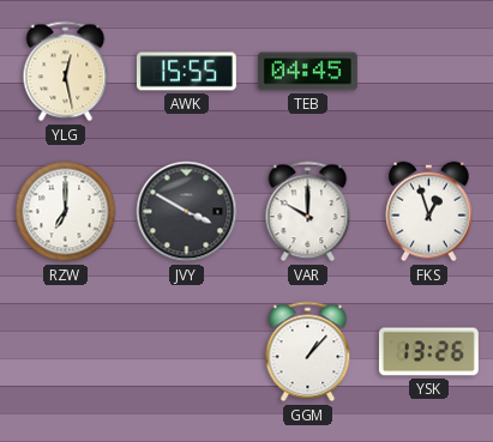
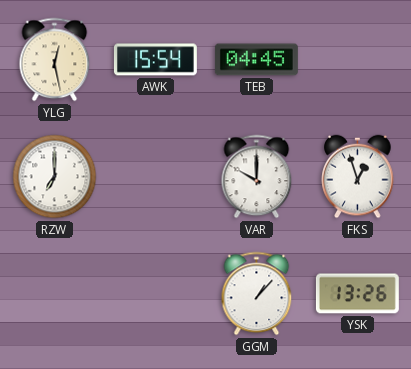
AWK: 15:55 -> 15:54 (155, 60)
JVY: 3:50 -> none (187, 212)
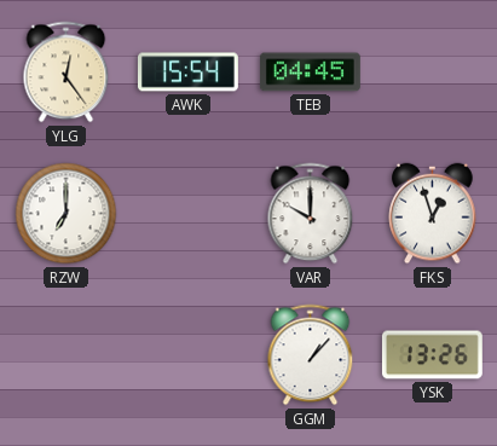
YLG: 12:28 -> 12:24 (67, 73)
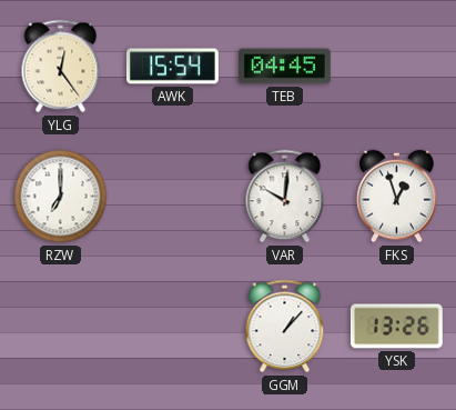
VAR: 10:00 -> 10:01 (285, 197)
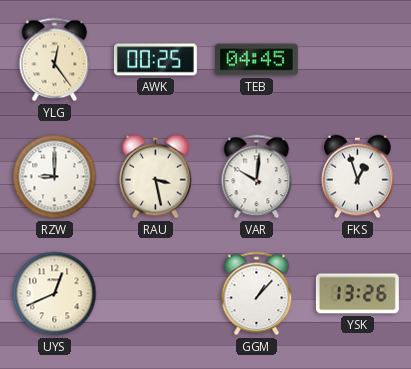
AWK: 15:54 -> 00:25 (155, 60)
RZW: 7:00 -> 9:00 (55, 177)
RAU: none -> 3:28 (156, 177)
UYS: none -> 12:41 (55, 294)
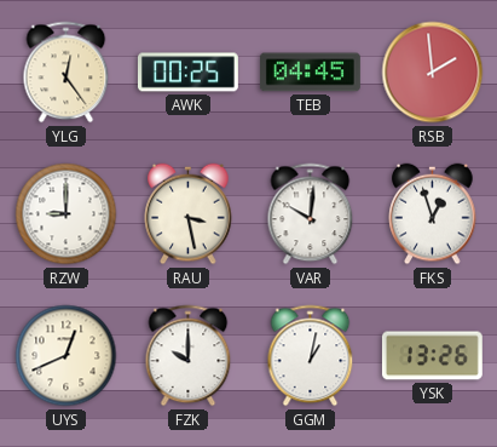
RSB: none -> 1:59 (433, 73)
FZK: none -> 10:00 (189, 356)
GGM: 1:07 -> 1:02 (311, 356)
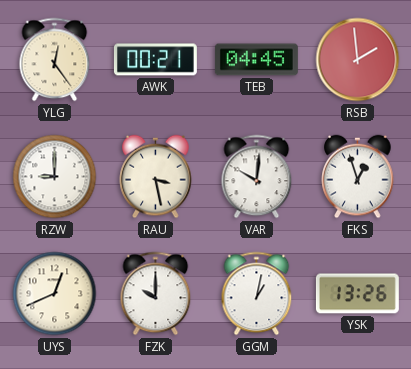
AWK: 00:25 -> 00:21 (155, 60)
